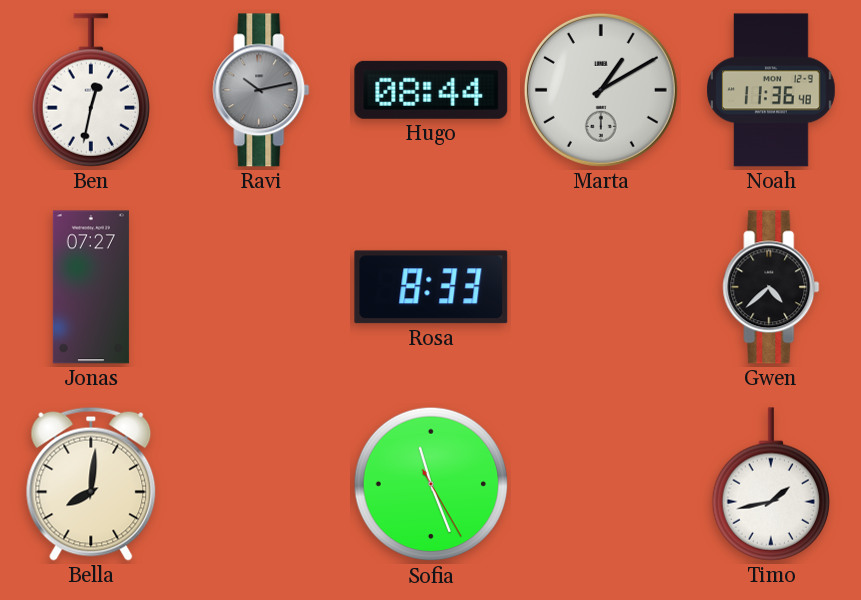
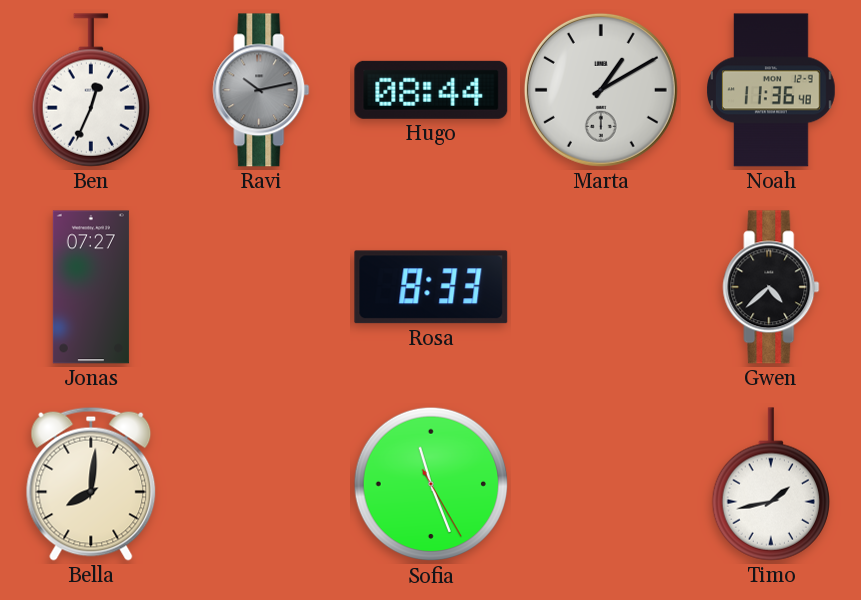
Ben: 12:32 -> 12:34 (91, 90)
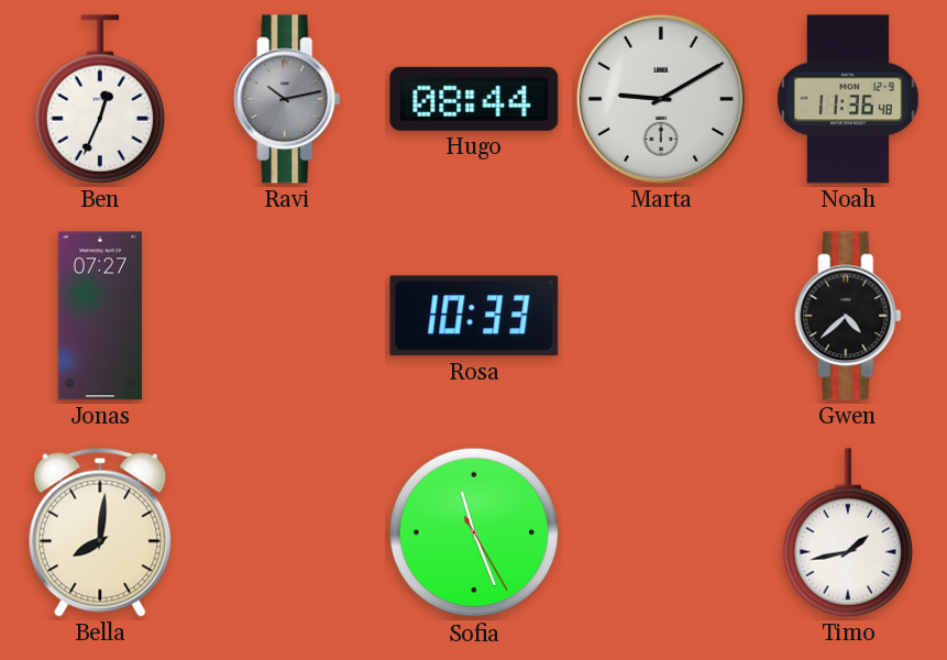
Marta: 1:10 -> 9:10 (661, 99)
Rosa: 8:33 -> 10:33 (474, 316)
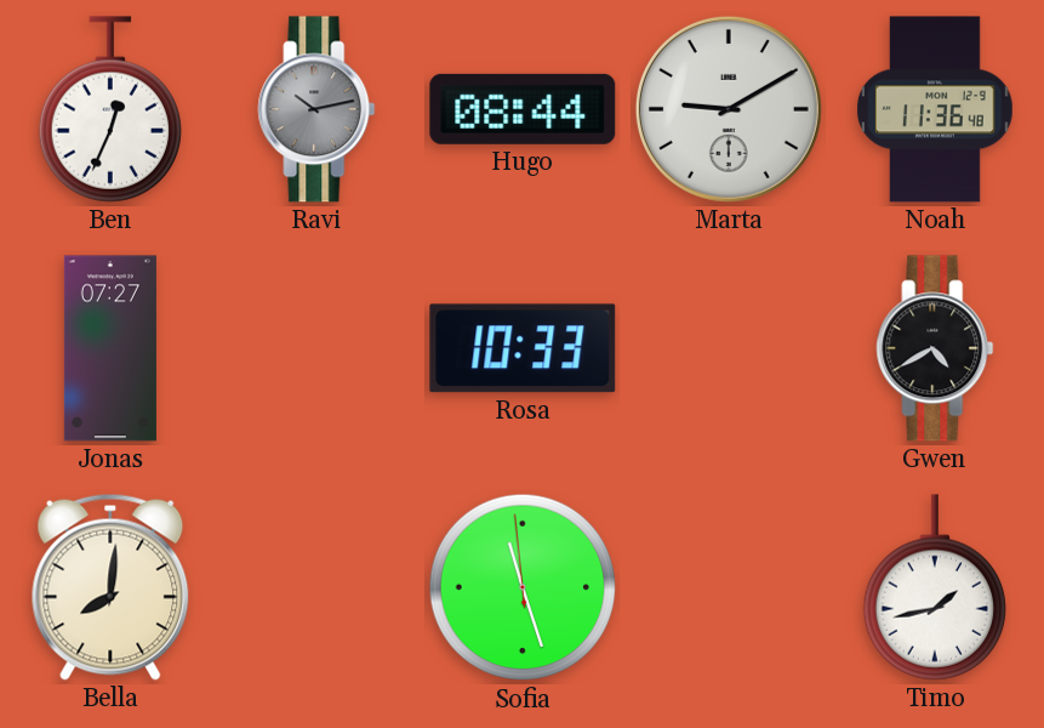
Gwen: 4:38 -> 4:40 (935, 348)
Sofia: 11:26:25 -> 11:26:59 (523, 587)
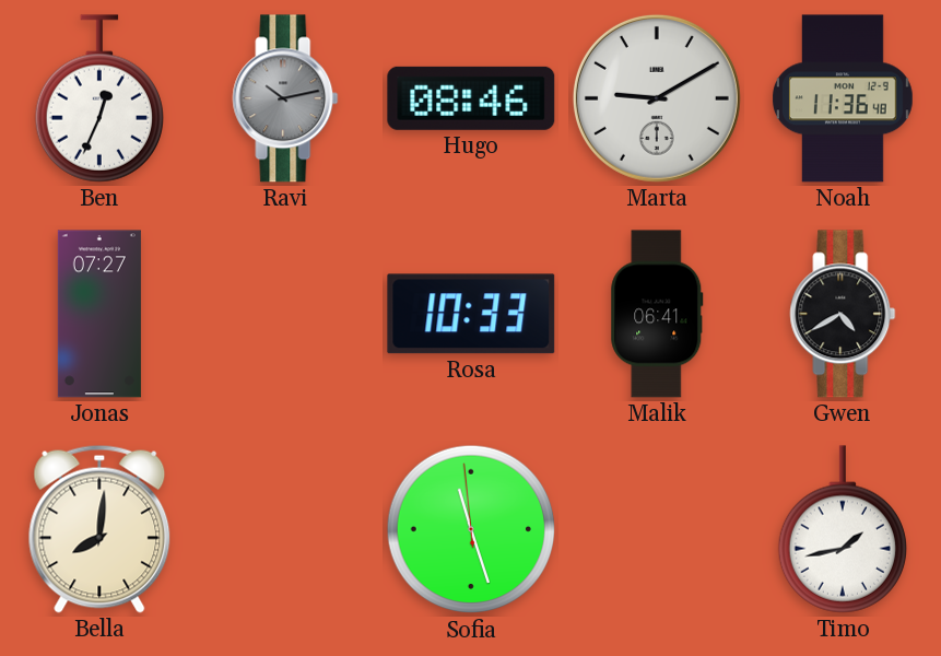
Hugo: 08:44 -> 08:46 (471, 98)
Malik: none -> 06:41 (657, 314)
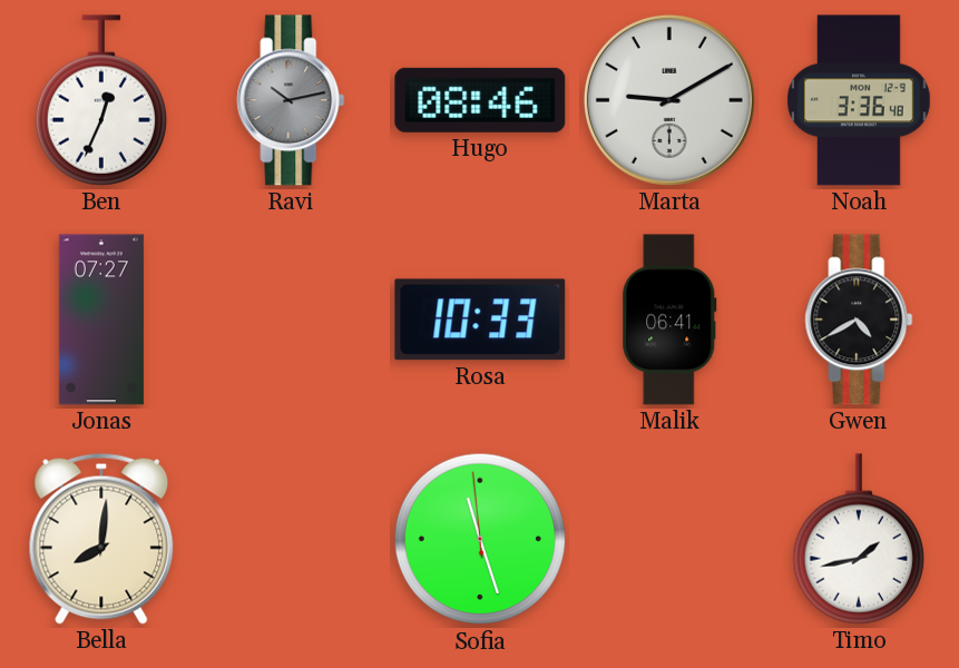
Noah: 11:36 -> 3:36 (860, 100)
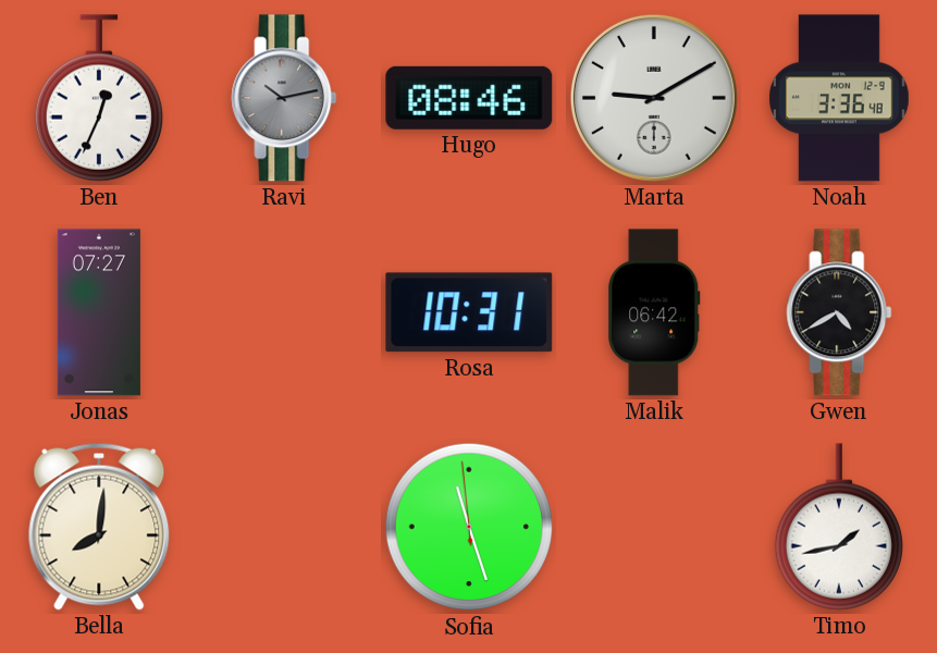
Rosa: 10:33 -> 10:31 (469, 312)
Malik: 06:41 -> 06:42 (654, 312)
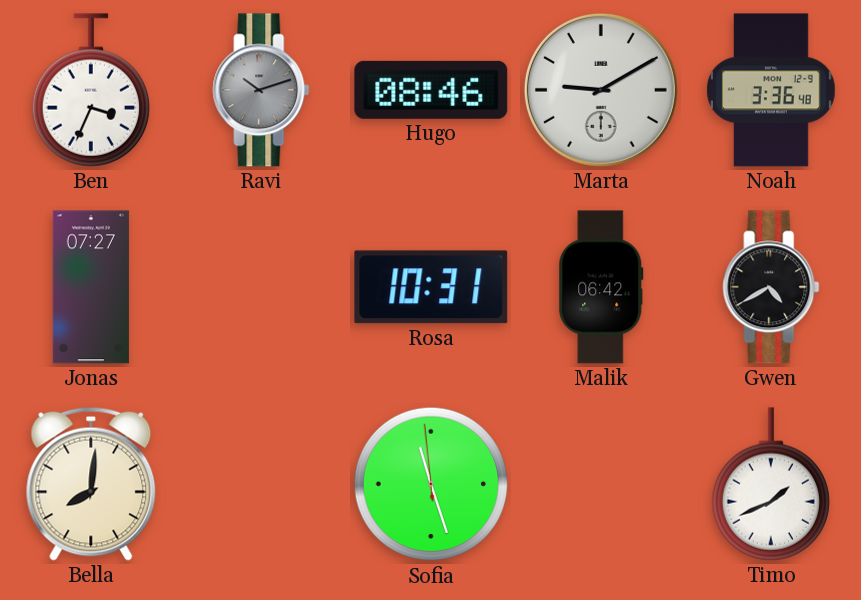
Ben: 12:34 -> 3:34 (91, 90)
Ravi: 10:13 -> 10:12 (261, 90)
Timo: 1:43 -> 1:41 (771, 484)
